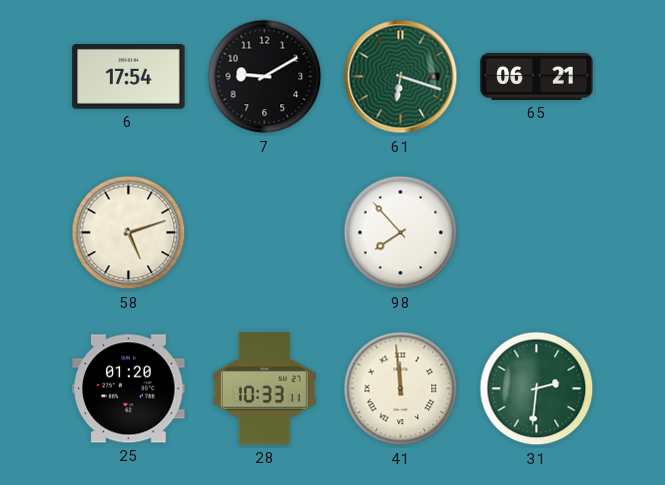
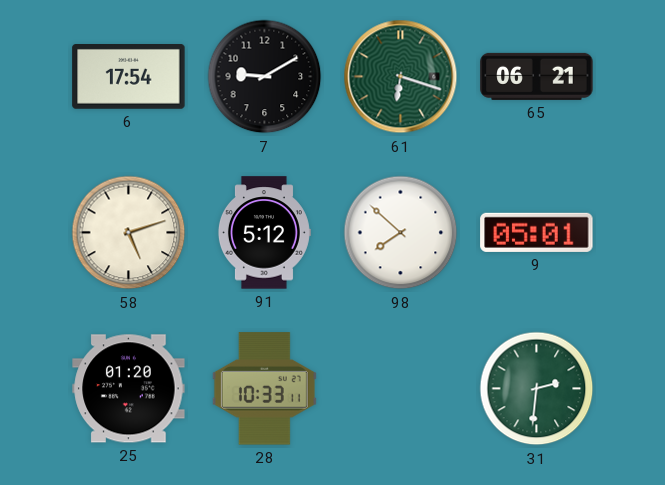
91: none -> 5:12 (264, 233)
98: 7:53 -> 7:52 (401, 233)
9: none -> 05:01 (537, 232)
41: 11:59 -> none (401, 389)
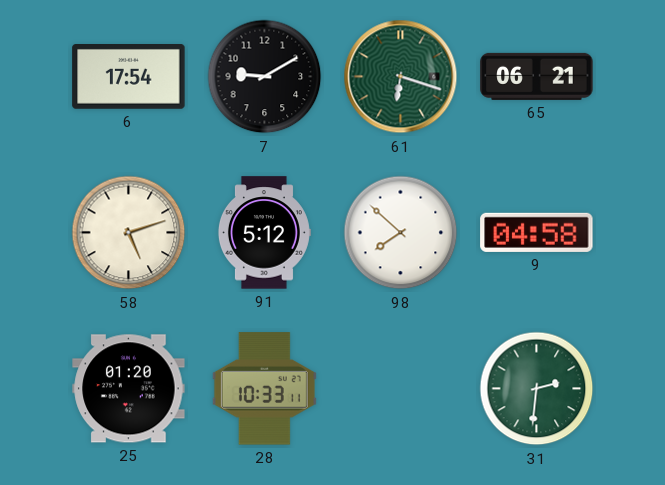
9: 05:01 -> 04:58 (537, 232)
